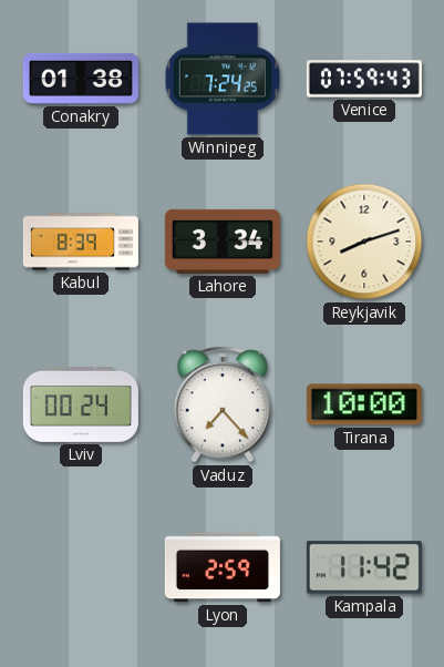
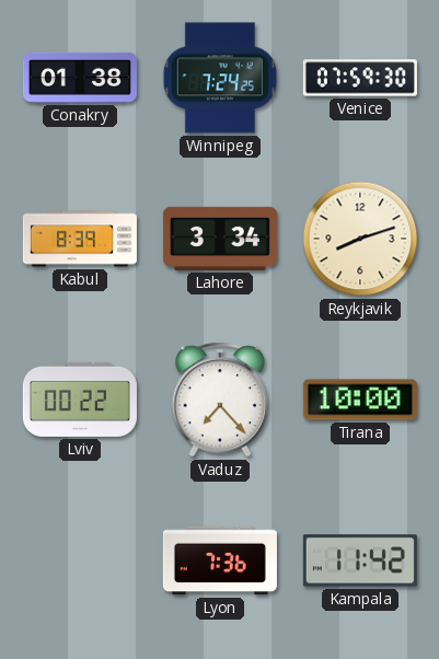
Venice: 07:59:43 -> 07:59:30 (360, 78)
Lviv: 00:24 -> 00:22 (80, 400)
Lyon: 2:59 -> 7:36 (220, 560)
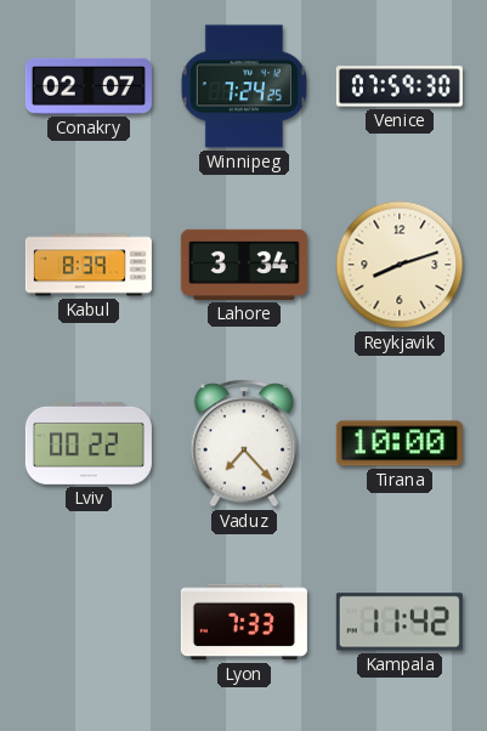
Conakry: 01:38 -> 02:07 (89, 86)
Lyon: 7:36 -> 7:33 (244, 622)
